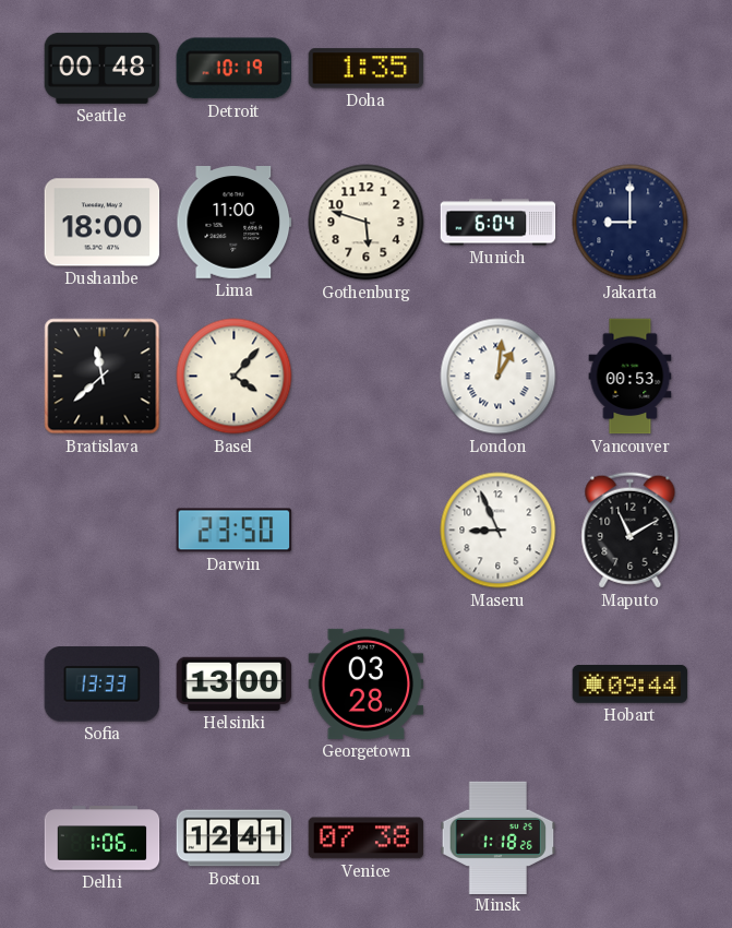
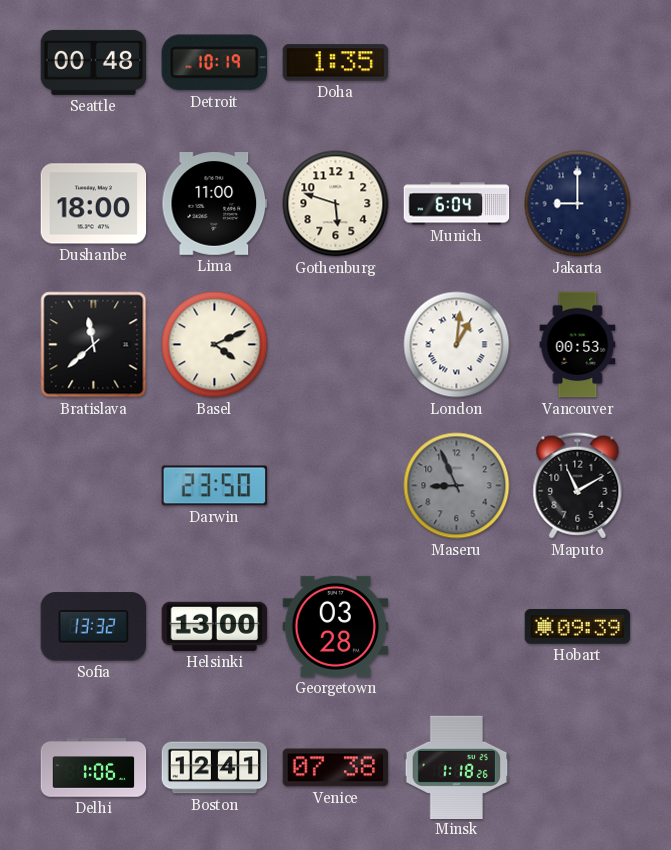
Basel: 4:07 -> 4:11 (215, 345)
Maseru dial: white -> grey (457, 486)
Sofia: 13:33 -> 13:32 (94, 627)
Hobart: 09:44 -> 09:39 (578, 627)
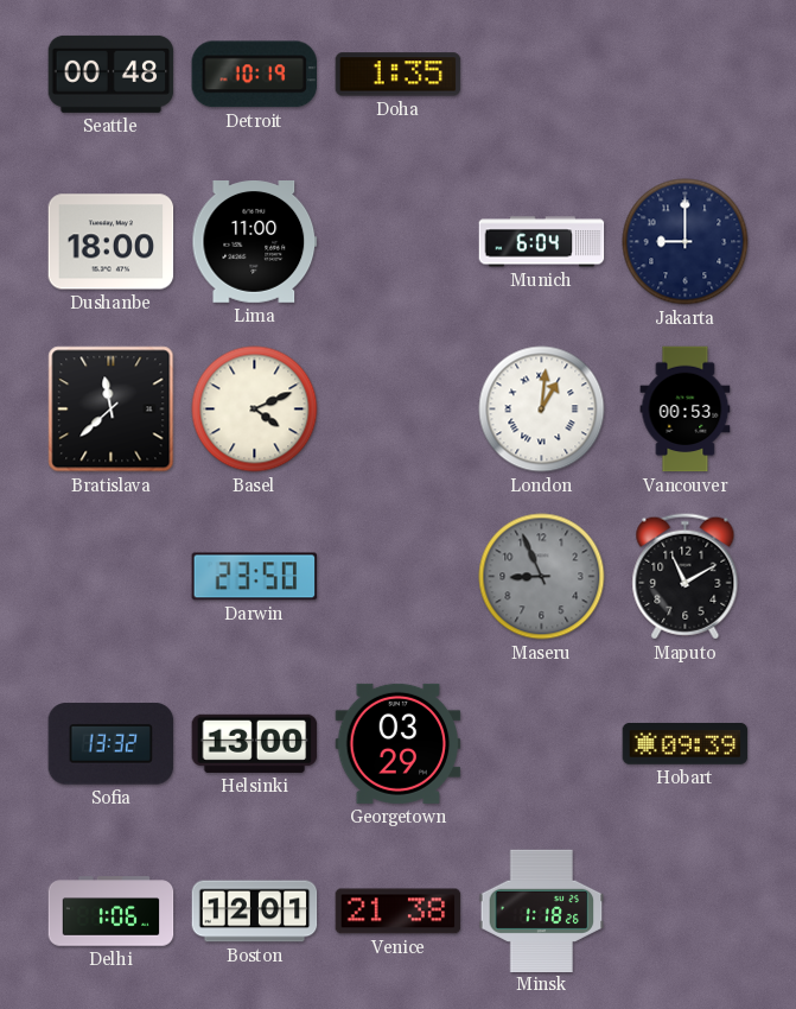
Gothenburg: 5:48 -> none (336, 204)
Georgetown: 03:28 -> 03:29 (399, 743)
Boston: 12:41 -> 12:01 (255, 912)
Venice: 07:38 -> 21:38 (399, 912)
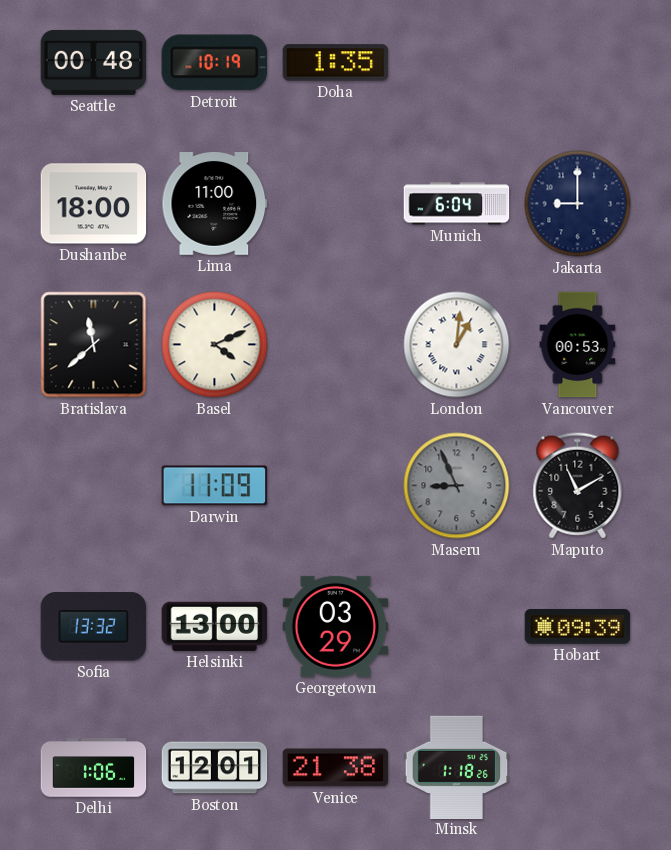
Darwin: 23:50 -> 11:09 (215, 486)
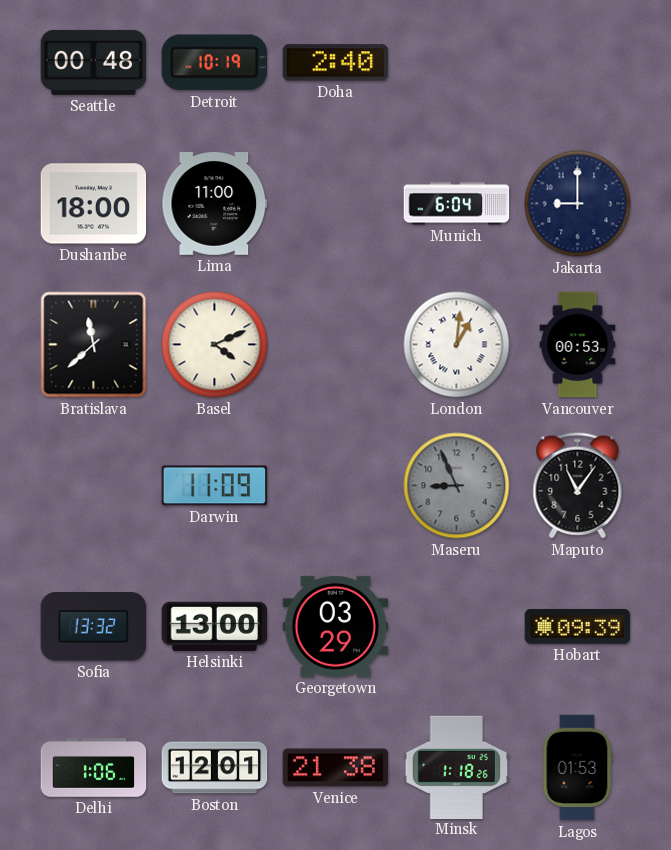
Doha: 1:35 -> 2:40 (336, 63)
Maputo: 11:10 -> 11:06 (578, 486)
Lagos: none -> 01:53 (577, 768)
